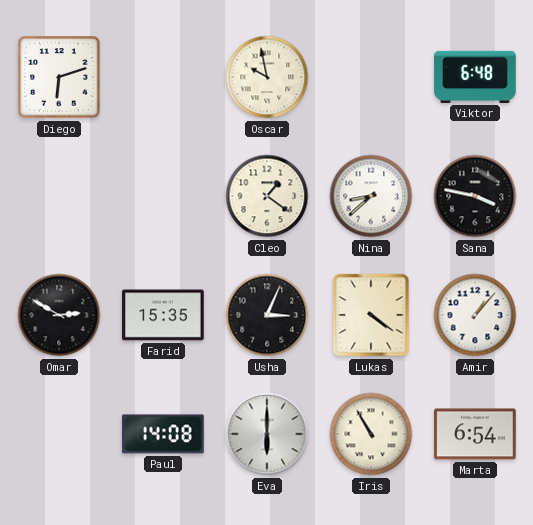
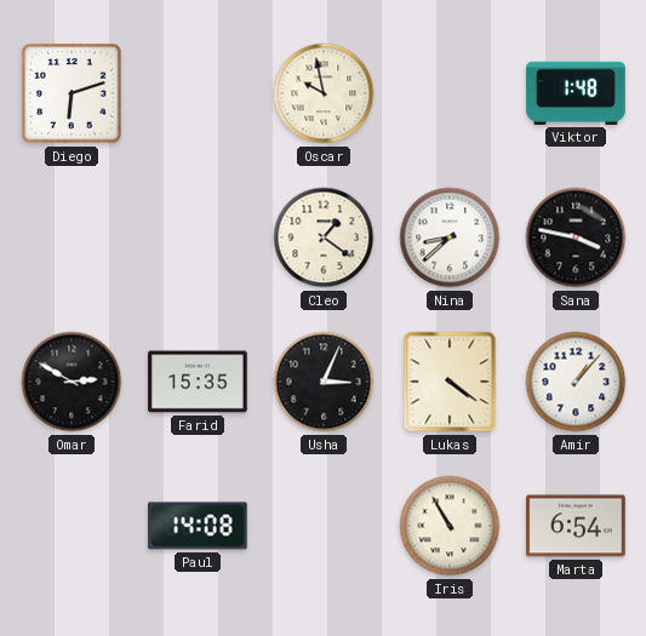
Viktor: 6:48 -> 1:48 (576, 93)
Eva: 6:00 -> none (267, 434)
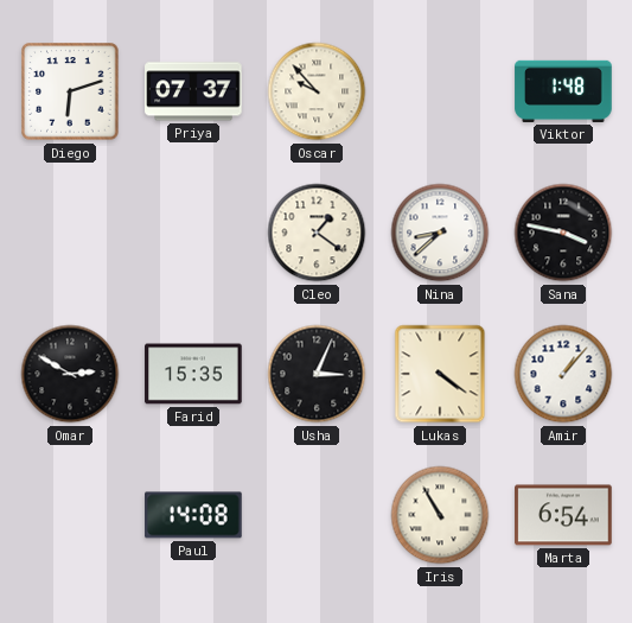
Priya: none -> 07:37 (193, 91)
Oscar: 9:58 -> 9:53 (317, 91)
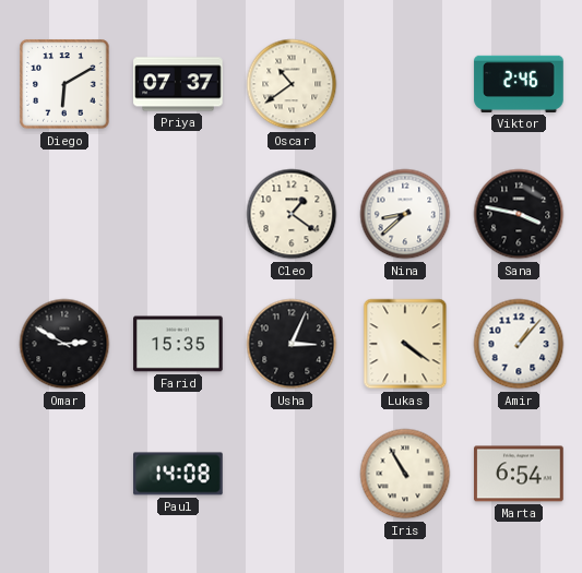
Diego: 6:12 -> 6:10 (64, 84)
Oscar: 9:53 -> 10:39 (292, 84)
Viktor: 1:48 -> 2:46 (519, 84)
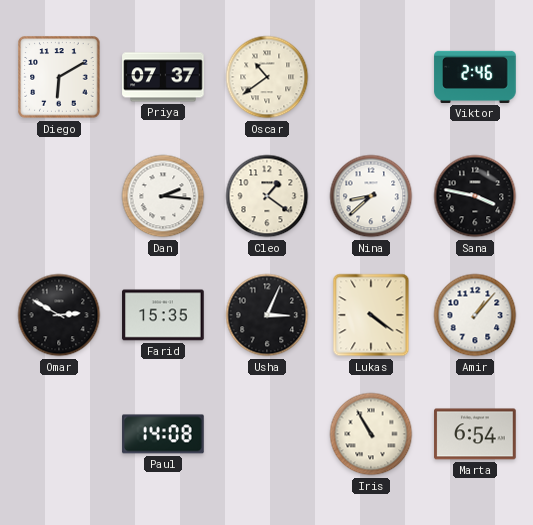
Dan: none -> 2:16 (163, 196)
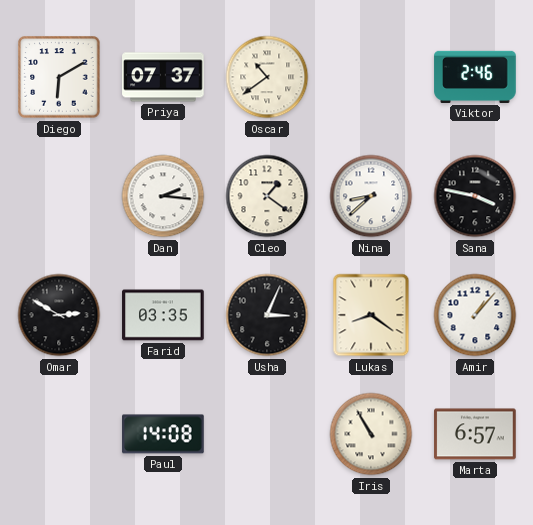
Farid: 15:35 -> 03:35 (163, 315)
Lukas: 4:21 -> 8:21 (371, 315)
Marta: 6:54 -> 6:57 (475, 434)
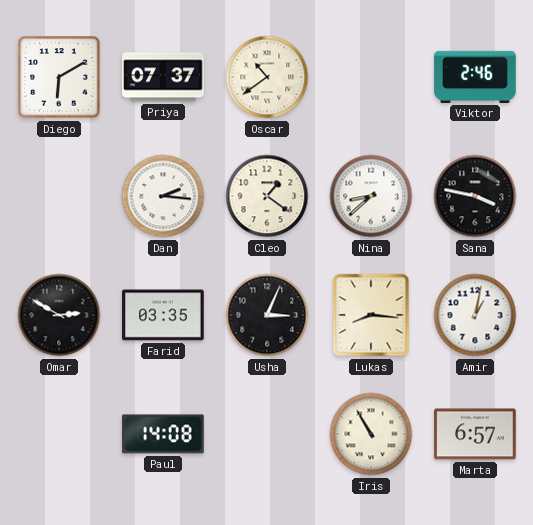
Lukas: 8:21 -> 8:16 (371, 315)
Amir: 1:07 -> 1:02 (475, 315)
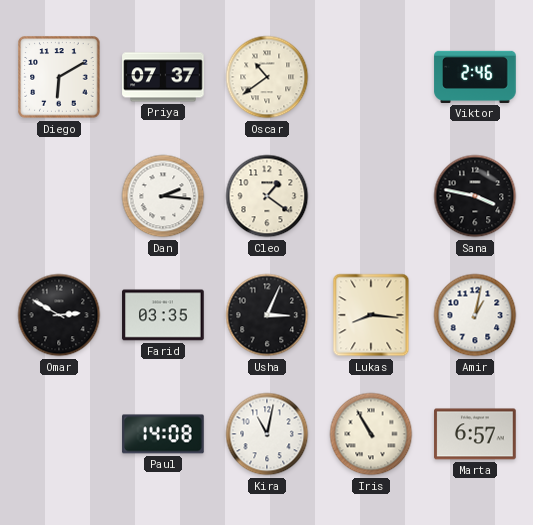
Nina: 8:38 -> none (371, 196)
Kira: none -> 11:02 (267, 434)
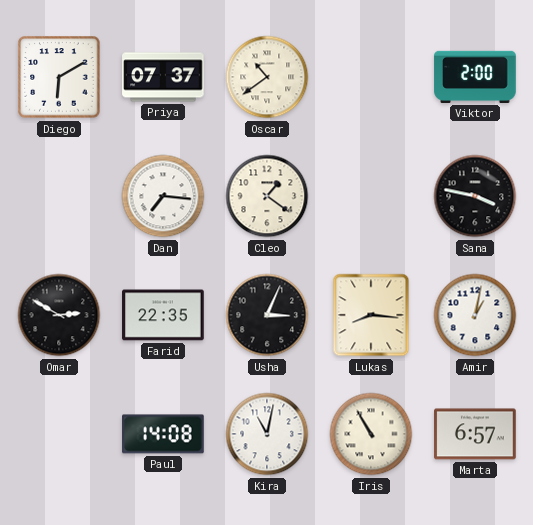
Viktor: 2:46 -> 2:00 (475, 77)
Dan: 2:16 -> 7:16 (163, 196)
Farid: 03:35 -> 22:35 (163, 315)
